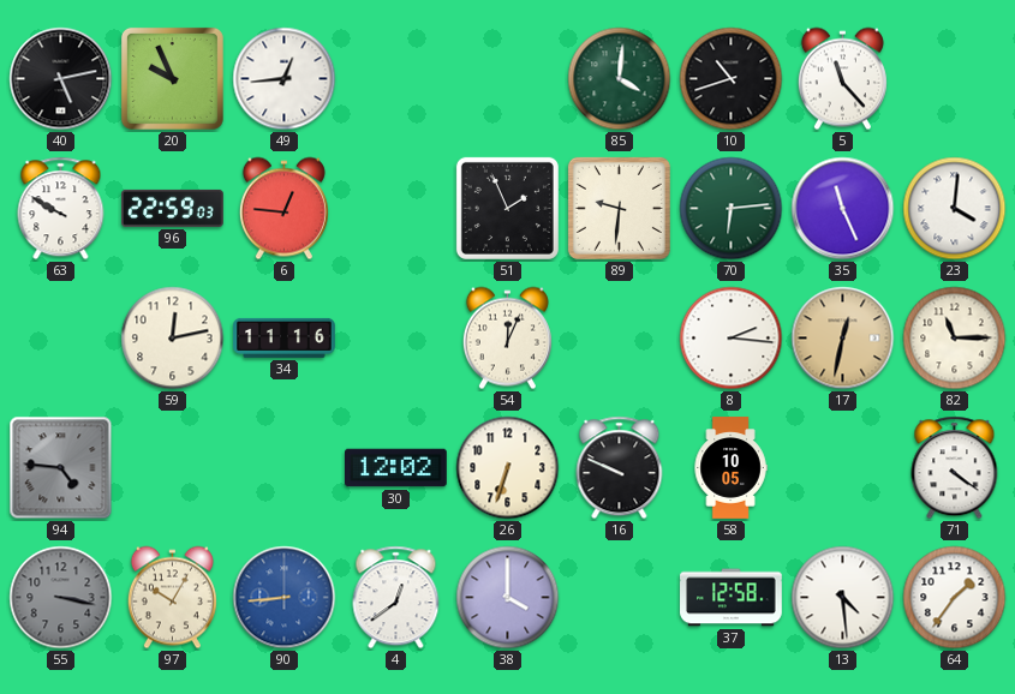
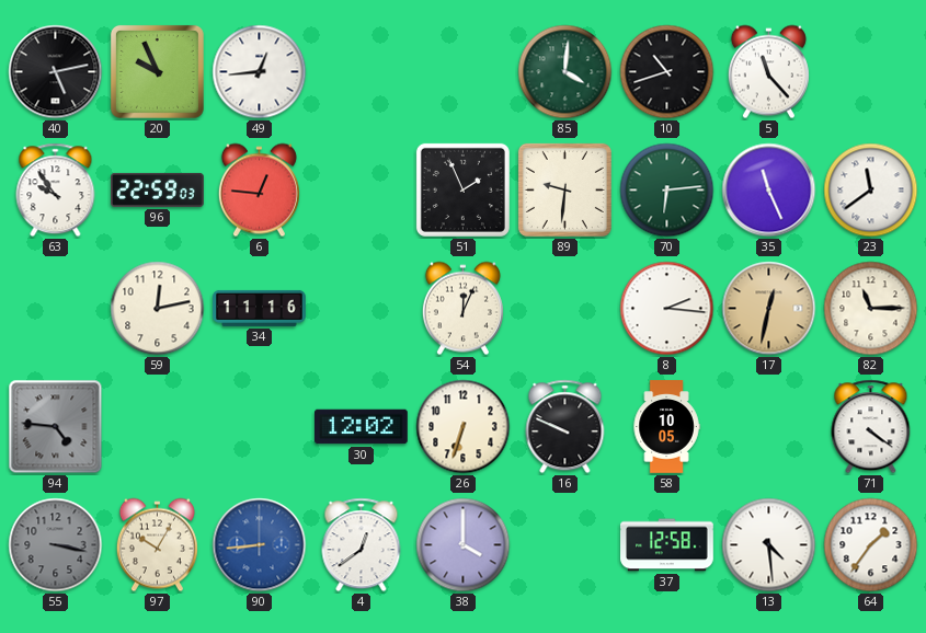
63: 9:50 -> 9:54 (56, 191)
23: 4:01 -> 11:39 (871, 191)
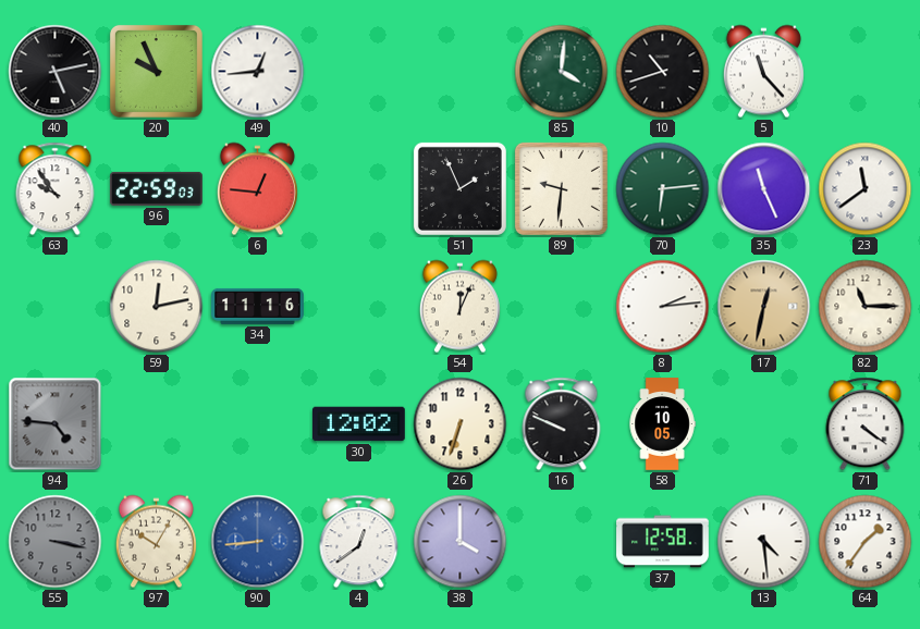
8: 2:16 -> 2:14 (663, 307)
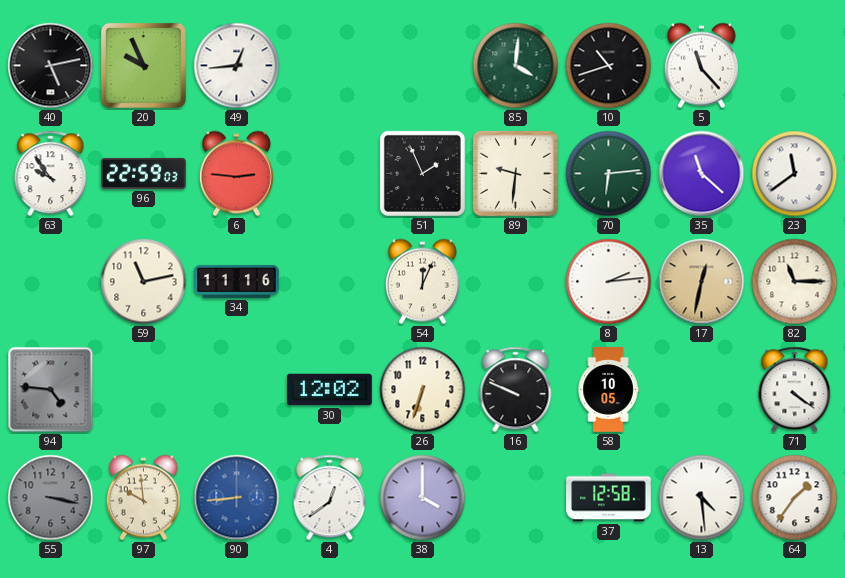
6: 12:46 -> 2:46 (236, 174)
35: 11:26 -> 11:22 (702, 174)
59: 12:13 -> 11:13 (144, 282)
97: 10:05 -> 9:59 (143, 498)
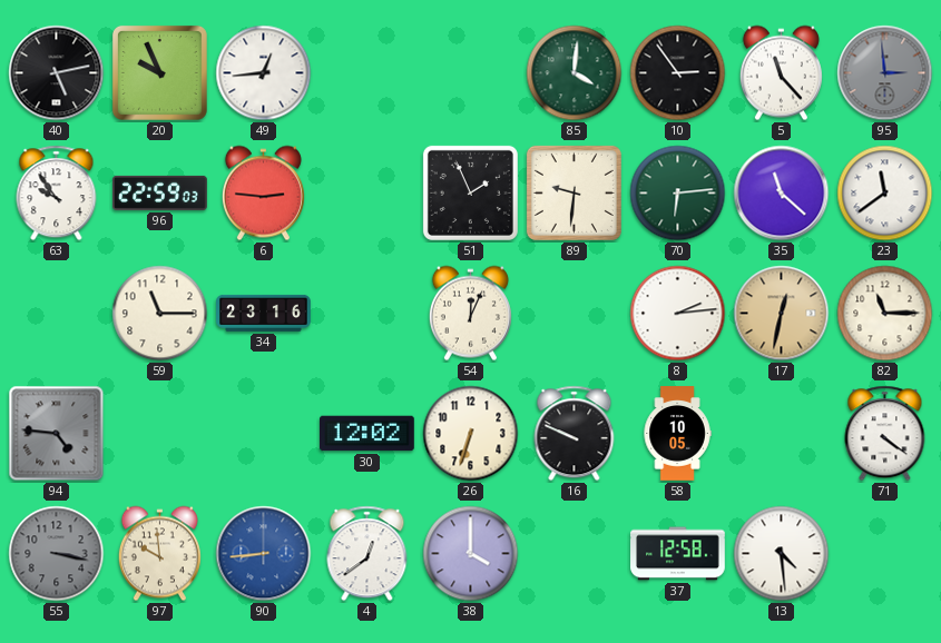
10: 10:42 -> 2:54 (678, 73)
95: none -> 2:59 (885, 73)
59: 11:13 -> 11:15 (160, 314)
34: 11:16 -> 23:16 (264, 313)
64: 1:36 -> none (795, 498)
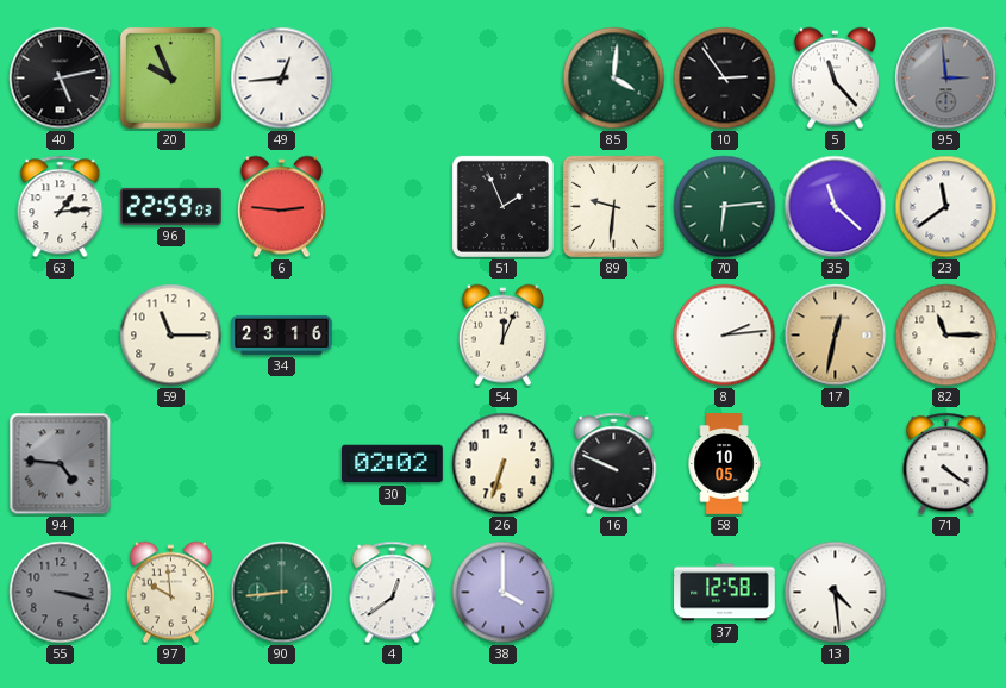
63: 9:54 -> 1:14 (61, 207)
30: 12:02 -> 02:02 (393, 464)
90 dial: blue -> green (282, 593)
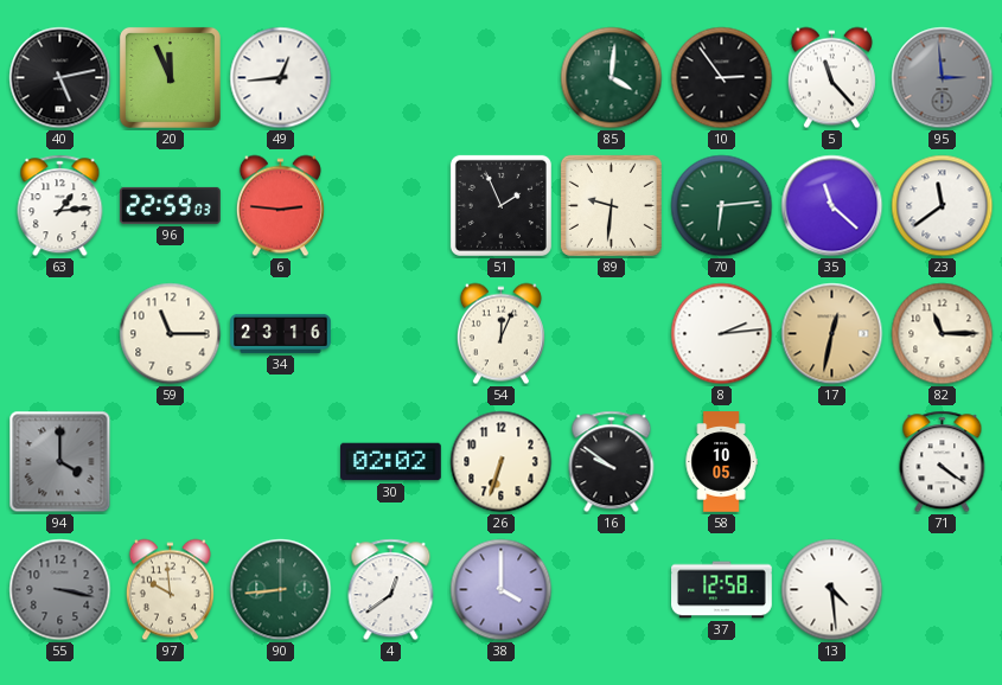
20: 9:56 -> 11:56 (170, 77)
94: 4:46 -> 4:00 (60, 462)
16: 9:49 -> 9:51 (612, 462)
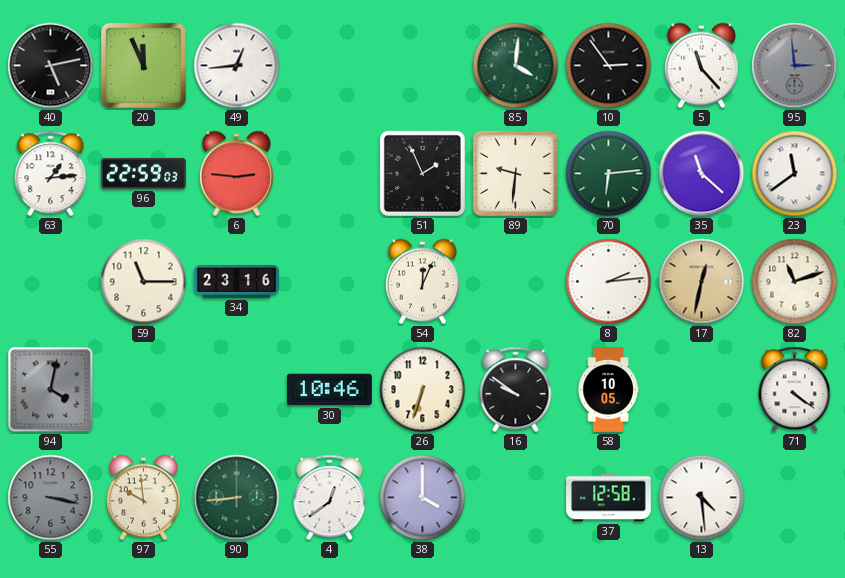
82: 11:15 -> 11:12 (795, 282)
94: 4:00 -> 4:02 (51, 390)
30: 02:02 -> 10:46 (330, 390)
